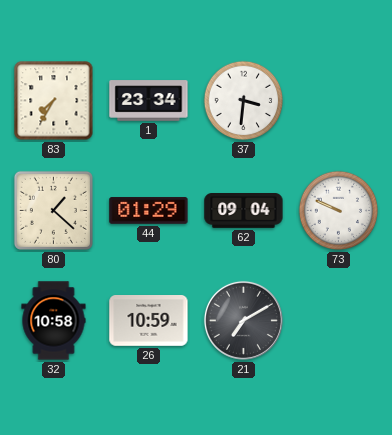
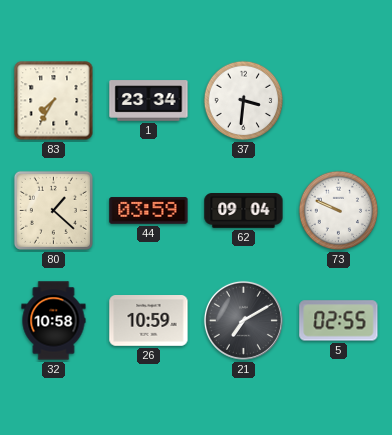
44: 01:29 -> 03:59 (149, 211)
5: none -> 02:55 (339, 321)
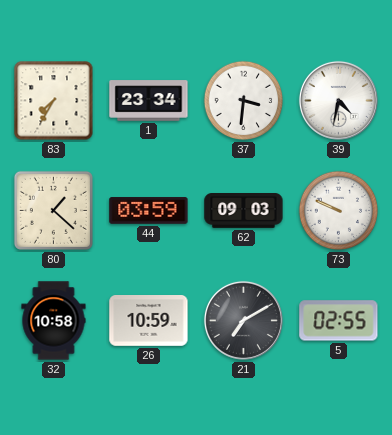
39: none -> 4:32 (338, 100)
62: 09:04 -> 09:03 (244, 211)
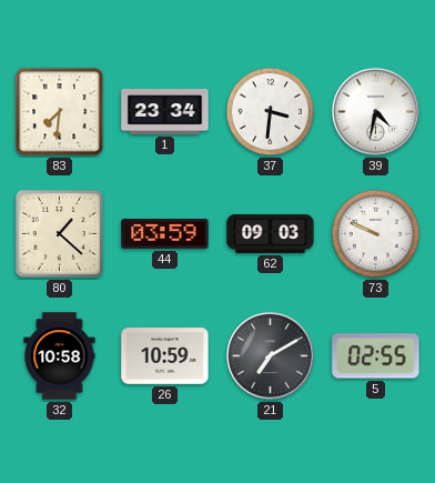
83: 7:35 -> 7:31 (60, 112)
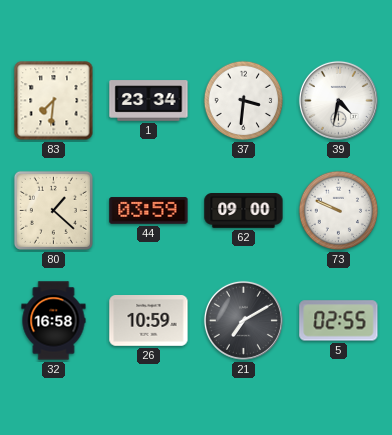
62: 09:03 -> 09:00 (244, 211)
32: 10:58 -> 16:58 (54, 321)
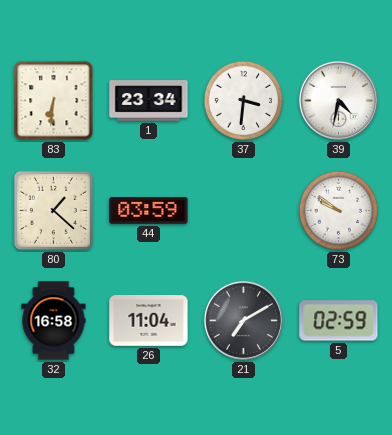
83: 7:31 -> 6:31 (54, 101)
62: 09:00 -> none (244, 211)
73: 9:49 -> 9:51 (339, 211)
26: 10:59 -> 11:04 (149, 321)
5: 02:55 -> 02:59 (339, 321)
